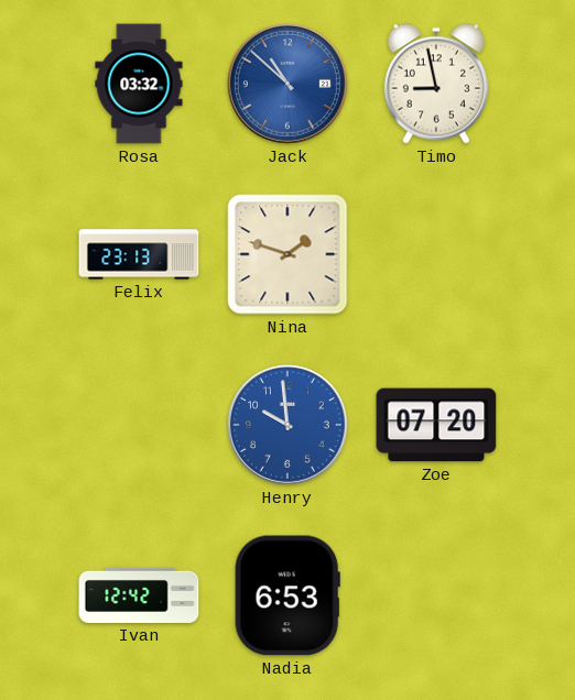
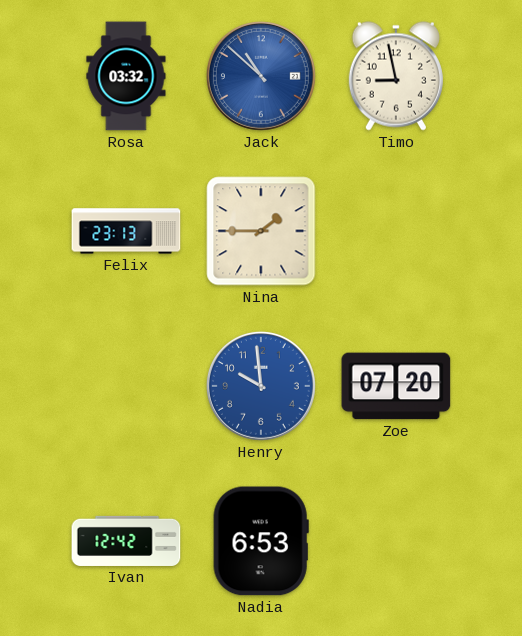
Nina: 1:48 -> 1:45 (261, 231)
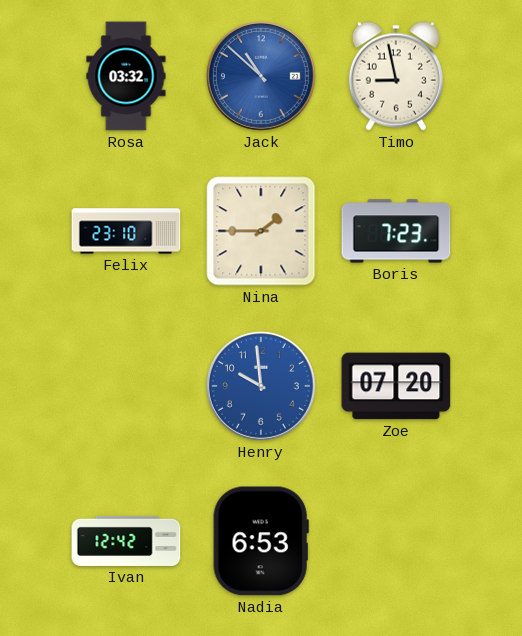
Felix: 23:13 -> 23:10 (126, 231)
Boris: none -> 7:23 (396, 231)
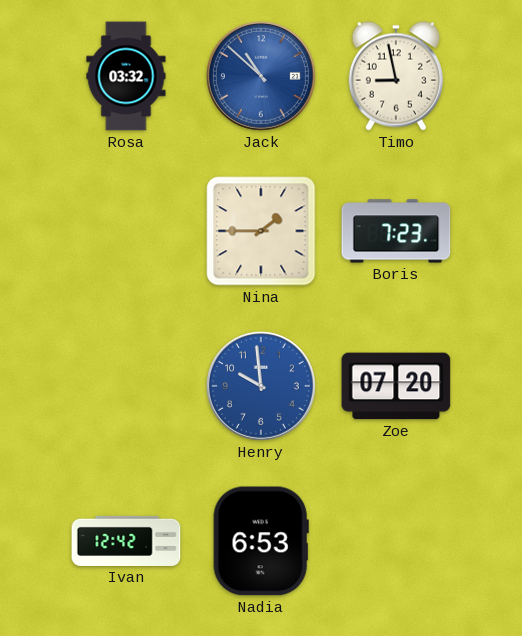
Felix: 23:10 -> none (126, 231)
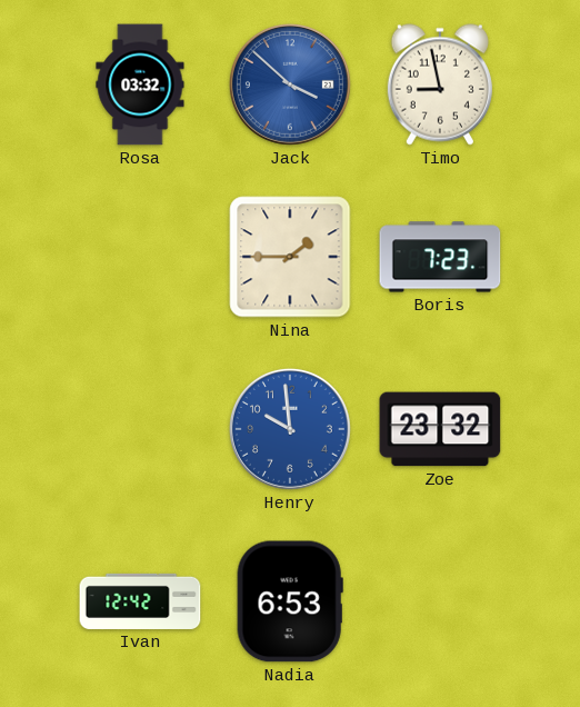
Jack: 10:52 -> 3:52 (290, 84)
Zoe: 07:20 -> 23:32 (440, 429)
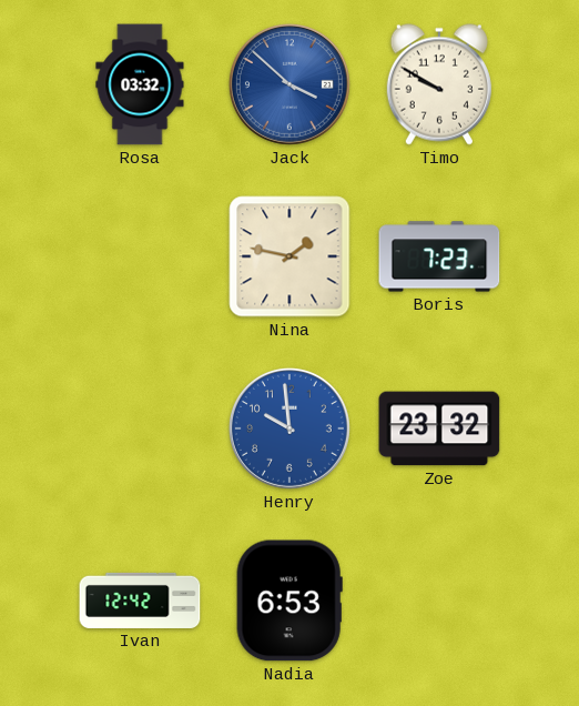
Timo: 8:58 -> 9:50 (439, 84)
Nina: 1:45 -> 1:47 (289, 256)
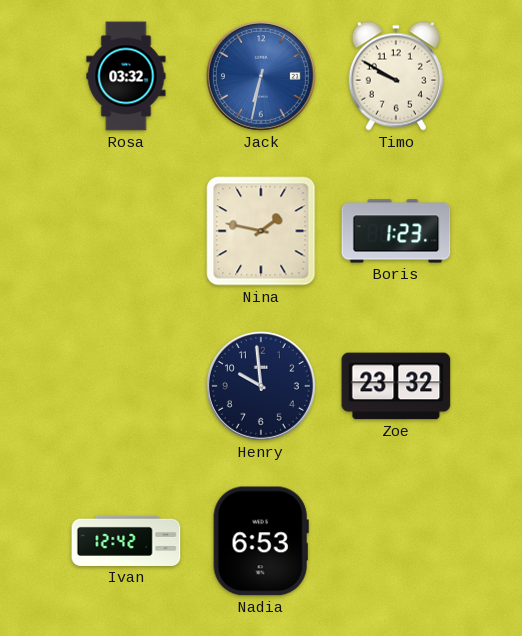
Jack: 3:52 -> 6:32 (261, 76)
Boris: 7:23 -> 1:23 (396, 231)
Henry dial: blue -> navy (261, 386)
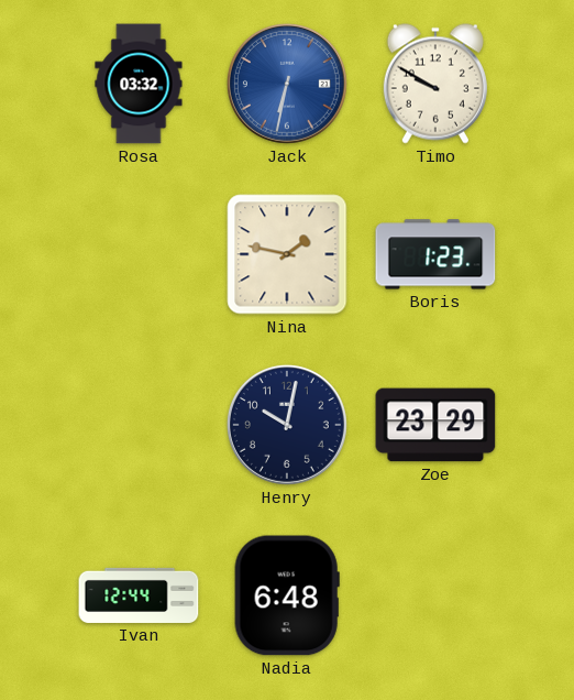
Henry: 9:59 -> 10:02 (287, 425)
Zoe: 23:32 -> 23:29 (435, 425)
Ivan: 12:42 -> 12:44 (139, 595)
Nadia: 6:53 -> 6:48 (287, 595)
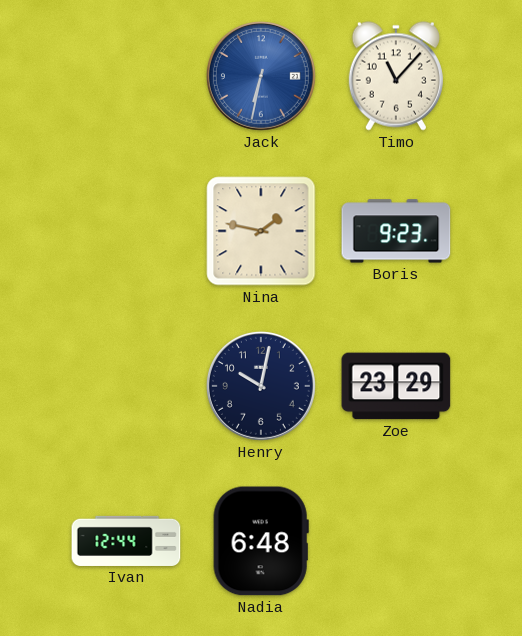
Rosa: 03:32 -> none (139, 84)
Timo: 9:50 -> 11:07 (396, 76)
Boris: 1:23 -> 9:23 (396, 231)
